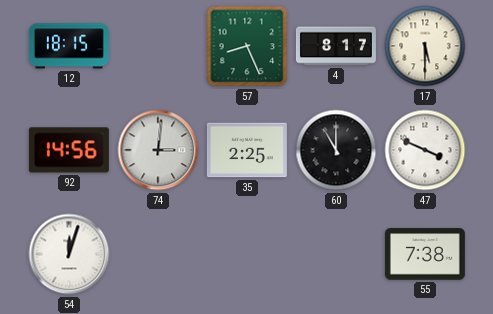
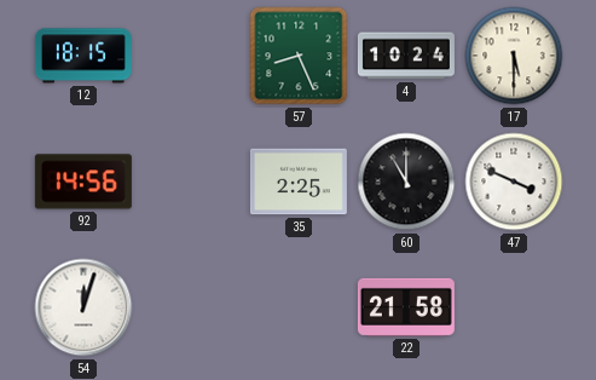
4: 8:17 -> 10:24 (406, 56)
74: 3:01 -> none (158, 150)
22: none -> 21:58 (406, 307)
55: 7:38 -> none (425, 254)
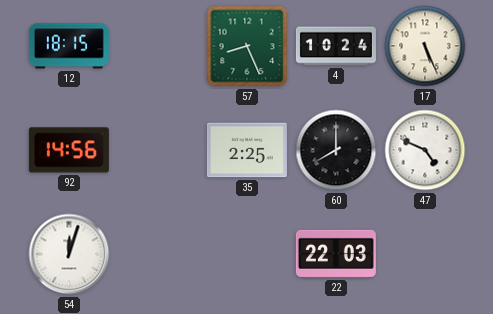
17: 5:30 -> 5:26 (425, 46)
60: 11:00 -> 8:00 (336, 150)
47: 3:49 -> 4:49 (425, 150)
22: 21:58 -> 22:03 (336, 254)
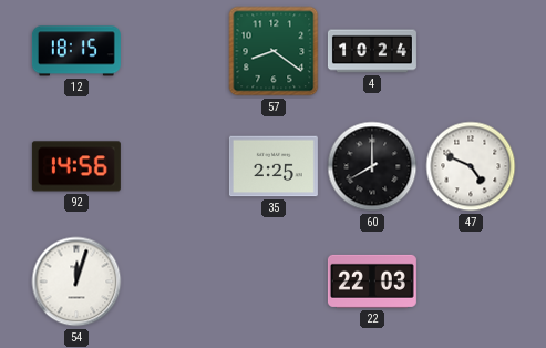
57: 8:26 -> 8:21 (274, 51)
17: 5:26 -> none (425, 46)
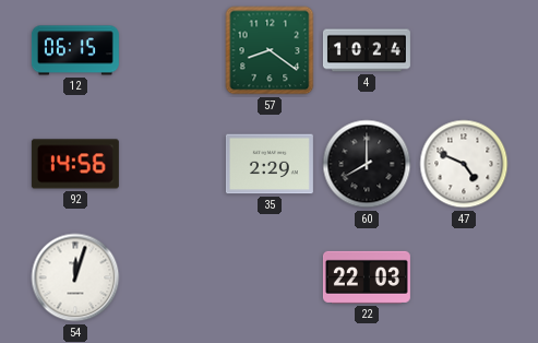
12: 18:15 -> 06:15 (75, 50)
35: 2:25 -> 2:29 (270, 164)
